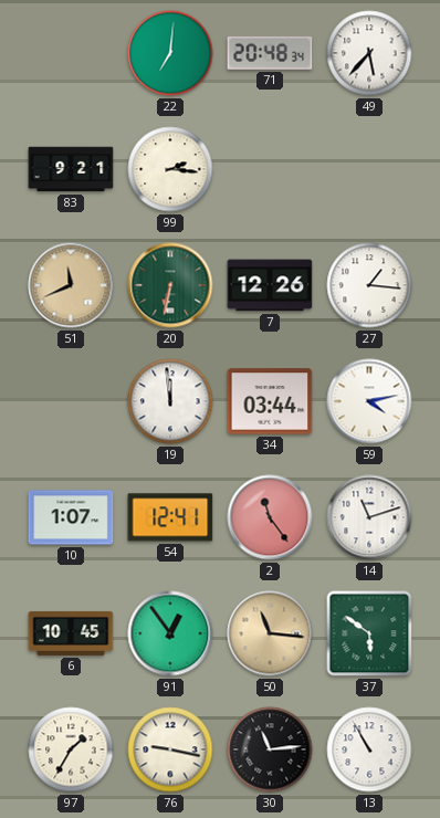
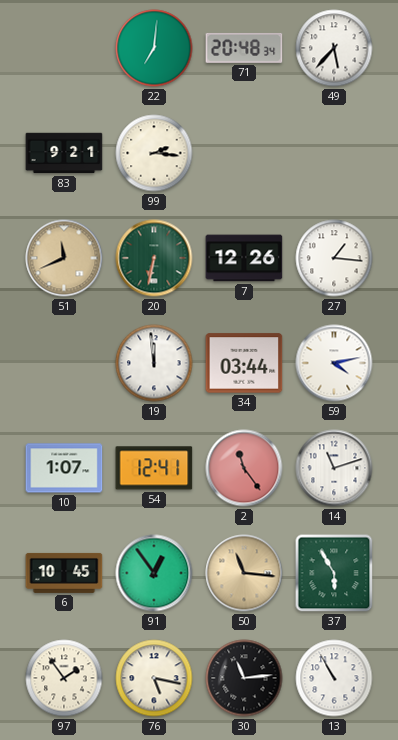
37: 5:51 -> 5:55 (334, 573)
97: 1:35 -> 1:54 (64, 678)
76: 9:17 -> 5:17 (154, 678)
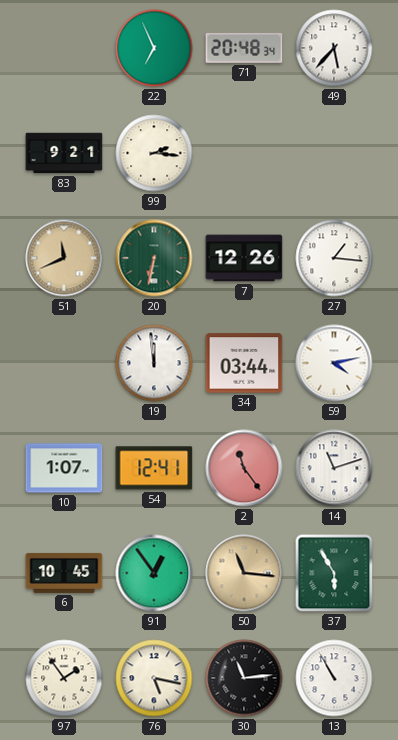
22: 7:01 -> 6:56 (154, 48)
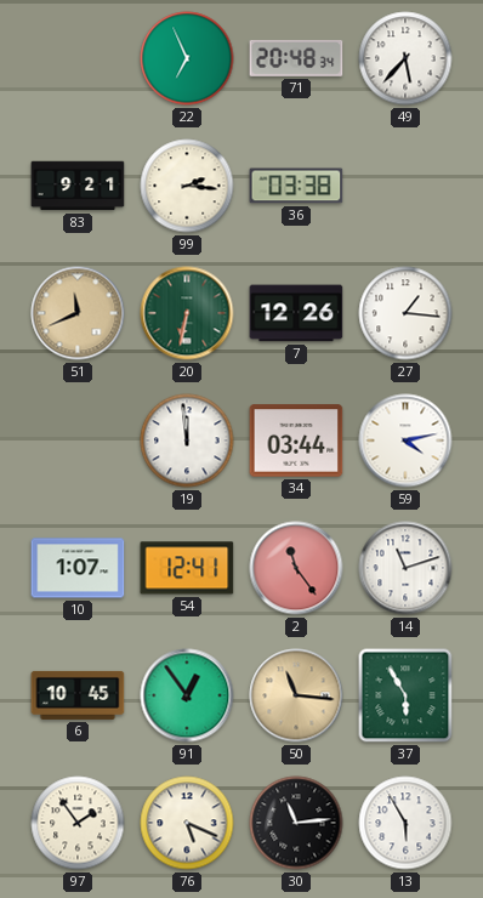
36: none -> 03:38 (296, 186)
76: 5:17 -> 5:19 (187, 823)
13: 10:55 -> 5:55 (405, 823)
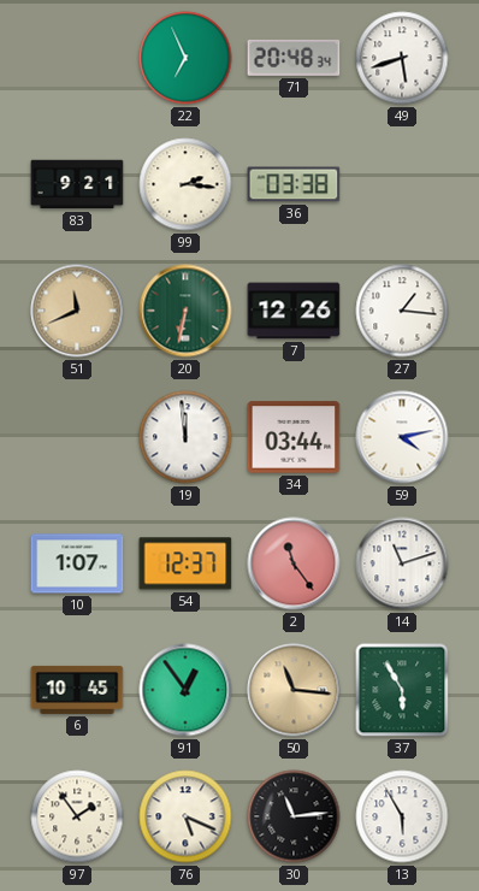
49: 5:37 -> 5:42 (402, 58)
54: 12:41 -> 12:37 (185, 563)
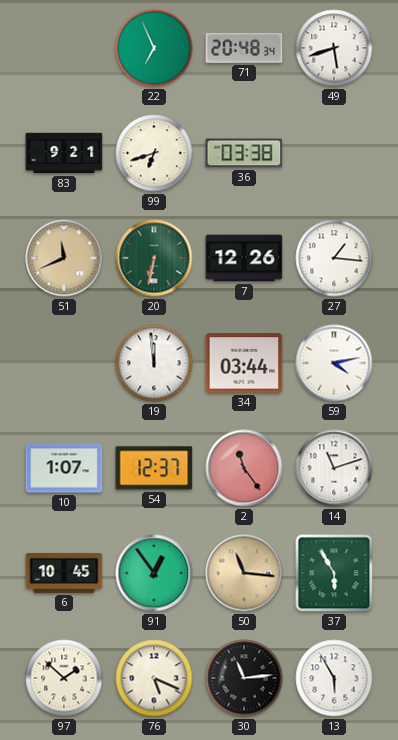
99: 2:16 -> 6:42 (154, 153)
97: 1:54 -> 1:52 (64, 678)
